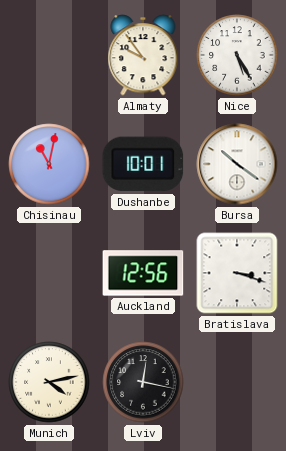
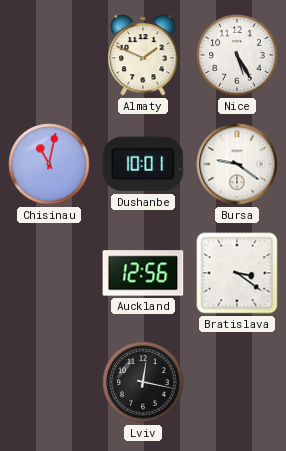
Almaty: 9:54 -> 1:49 (143, 55)
Bursa: 10:21 -> 9:21 (237, 164)
Bratislava: 3:18 -> 3:21 (237, 273)
Munich: 4:13 -> none (49, 382)
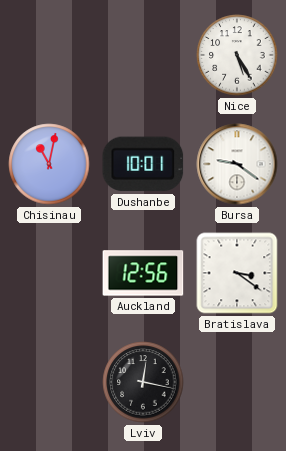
Almaty: 1:49 -> none (143, 55)
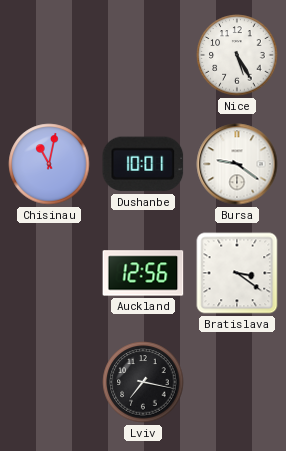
Lviv: 12:17 -> 7:17 (143, 382)
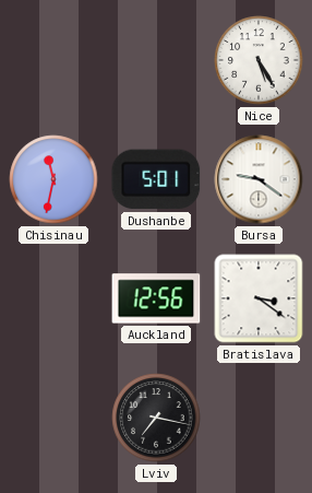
Chisinau: 11:02 -> 11:32 (53, 179)
Dushanbe: 10:01 -> 5:01 (156, 179)
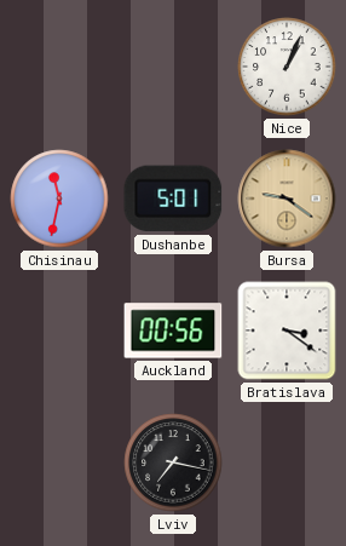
Nice: 5:25 -> 1:04 (287, 67)
Bursa dial: white -> champagne (287, 199)
Auckland: 12:56 -> 00:56 (173, 331)
